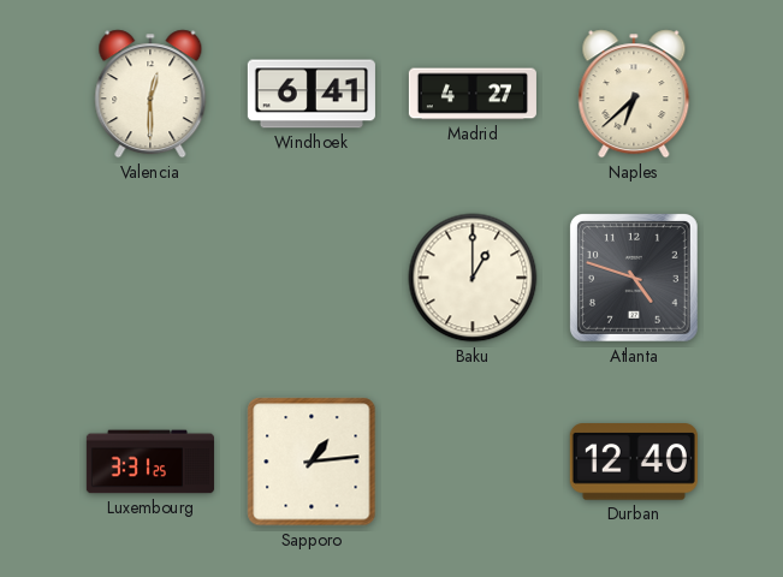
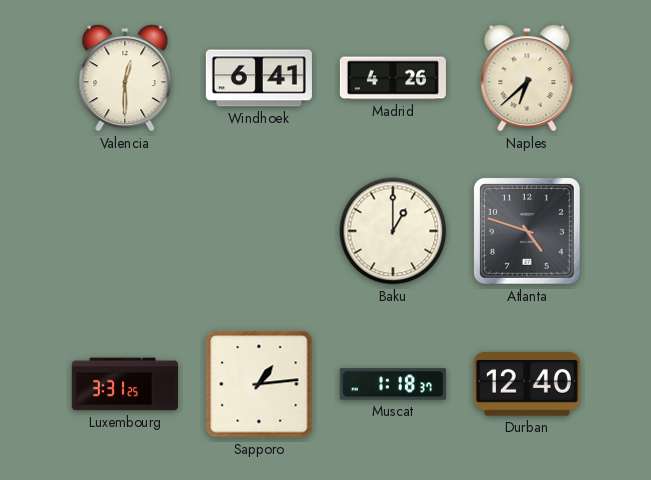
Madrid: 4:27 -> 4:26 (393, 78)
Muscat: none -> 1:18 (393, 384)
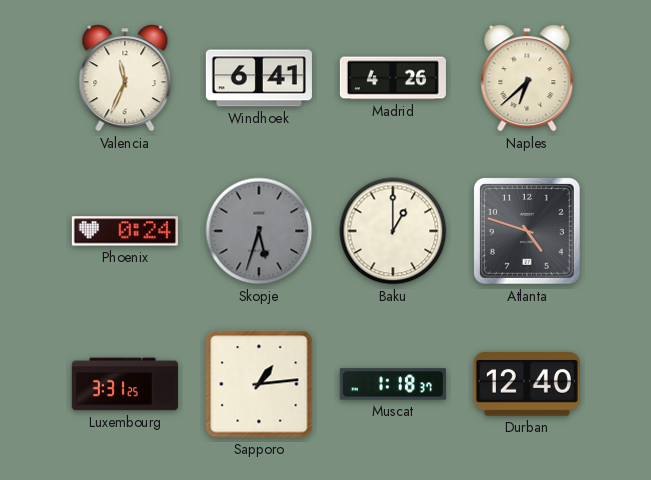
Valencia: 12:30 -> 11:34 (125, 78)
Phoenix: none -> 0:24 (125, 231)
Skopje: none -> 5:33 (259, 231)
